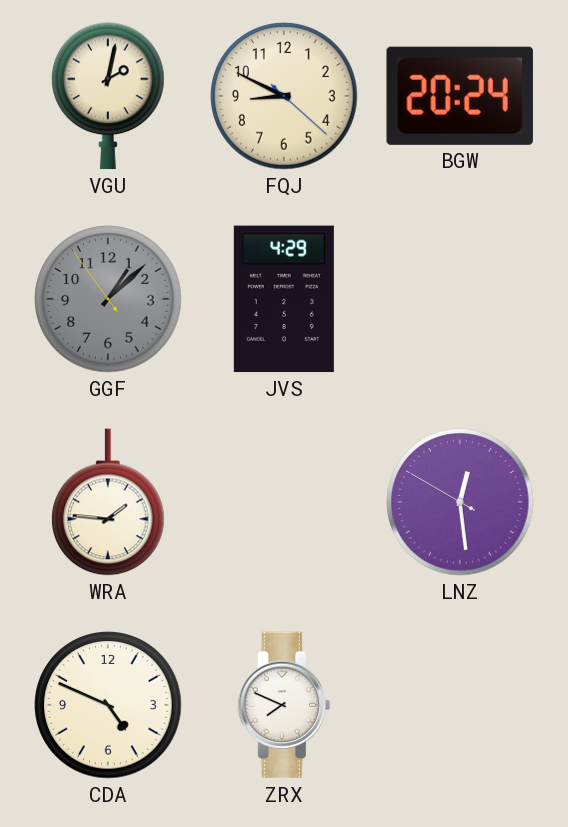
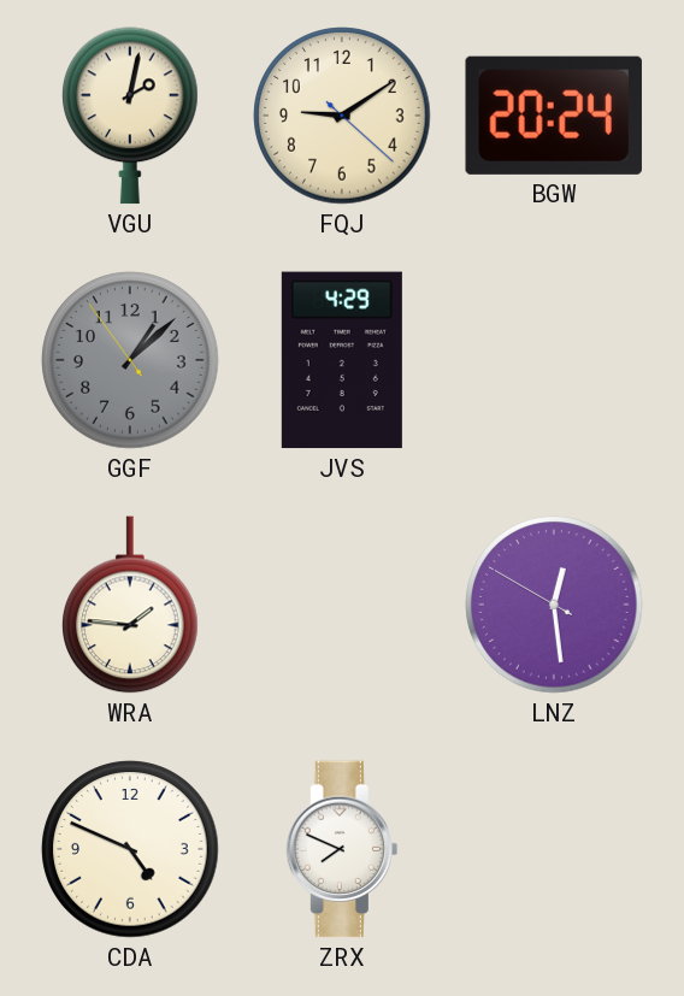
FQJ: 8:49 -> 9:09 (342, 116)
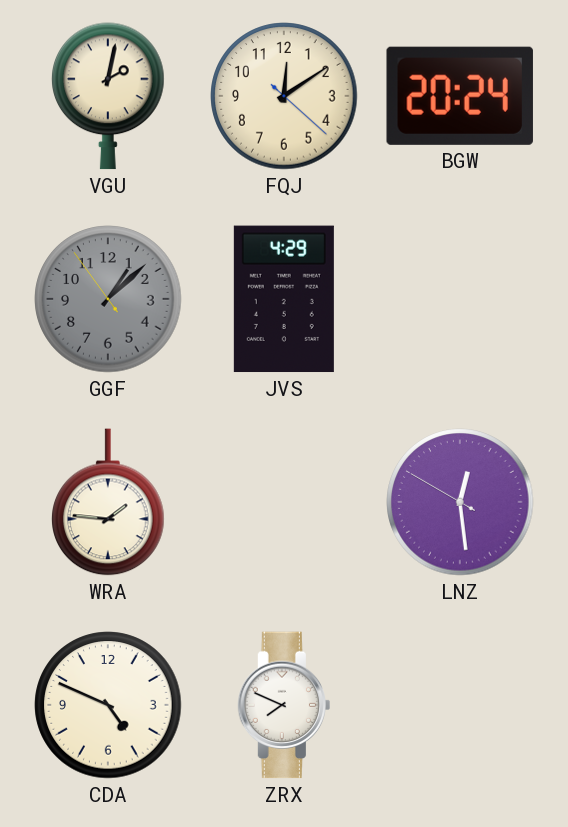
FQJ: 9:09 -> 12:09 (284, 96)
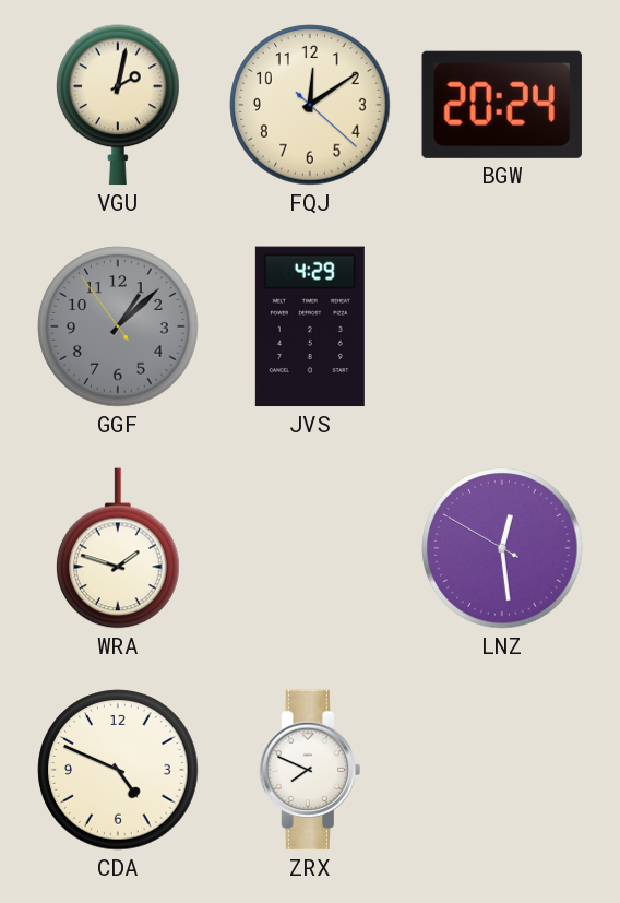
WRA: 1:46 -> 1:48 (118, 548)
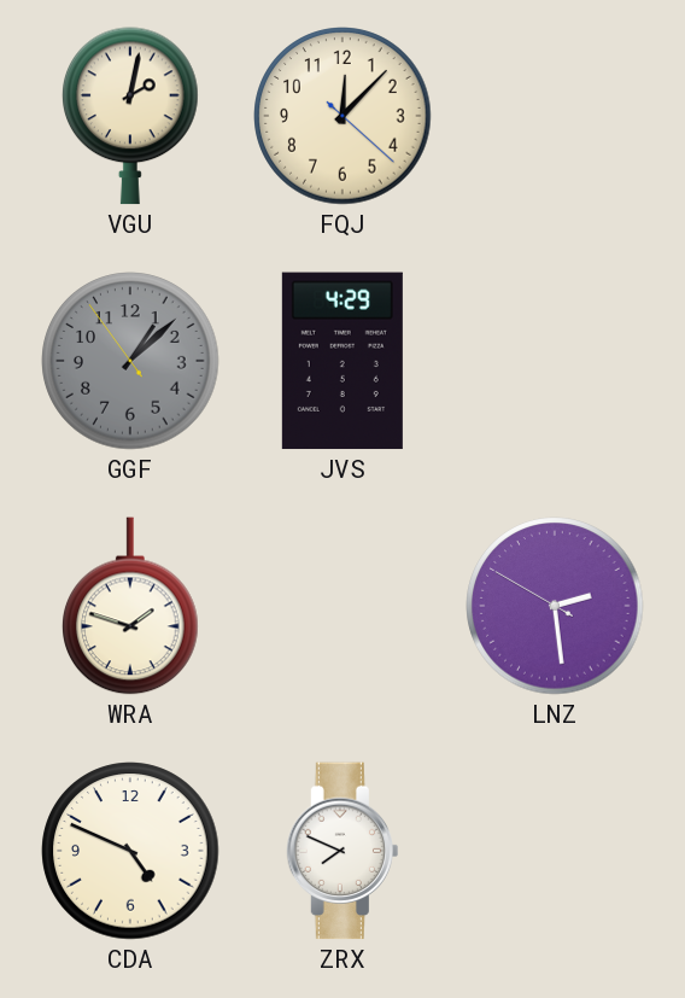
FQJ: 12:09 -> 12:07 (342, 116)
BGW: 20:24 -> none (502, 105)
LNZ: 12:28 -> 2:28 (555, 606)
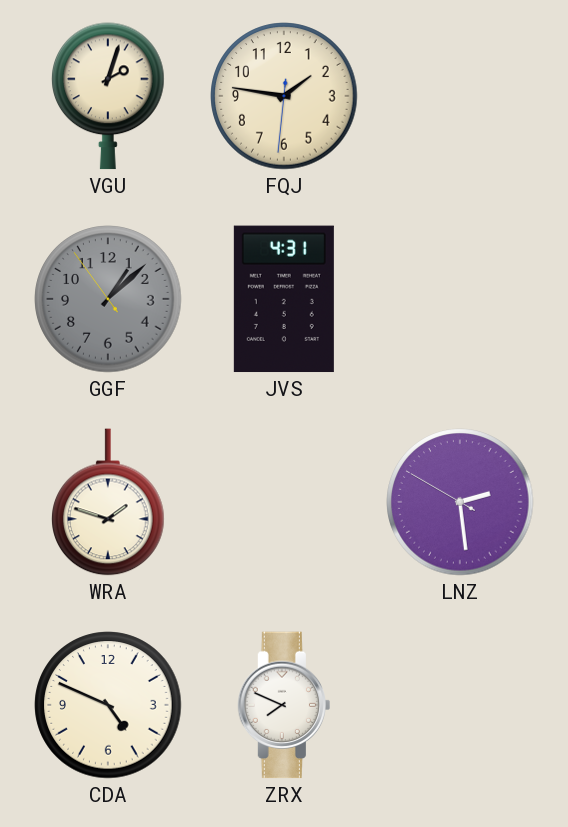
VGU: 2:02 -> 2:03 (108, 96)
FQJ: 12:07 -> 1:46 (284, 96)
JVS: 4:29 -> 4:31 (284, 299)
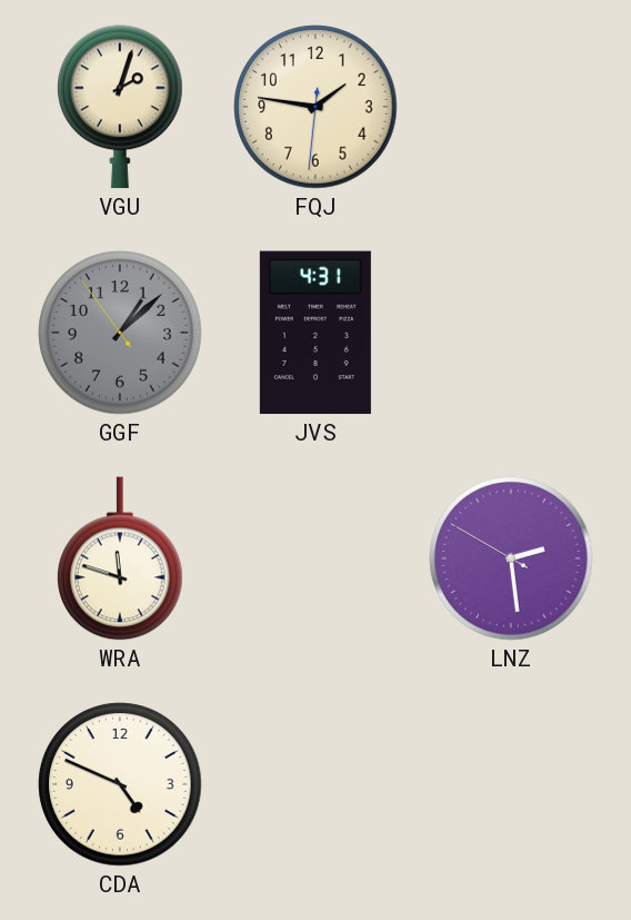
WRA: 1:48 -> 11:48 (120, 558)
ZRX: 7:49 -> none (283, 705)
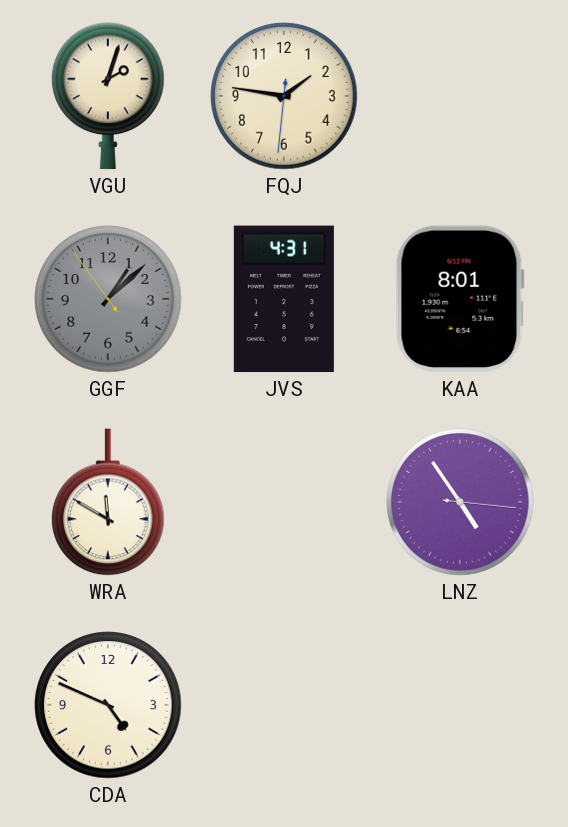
KAA: none -> 8:01 (460, 299)
WRA: 11:48 -> 11:50 (108, 502)
LNZ: 2:28 -> 4:54 (460, 502)
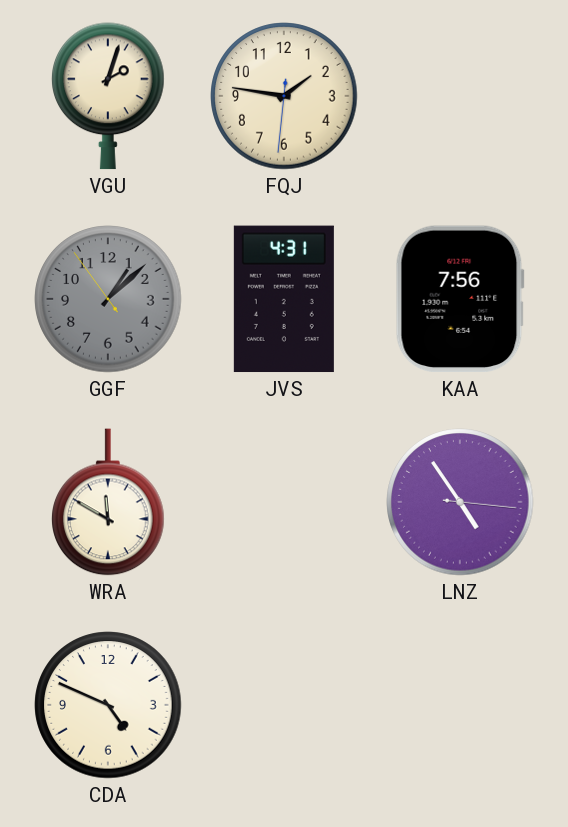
KAA: 8:01 -> 7:56 (460, 299)
